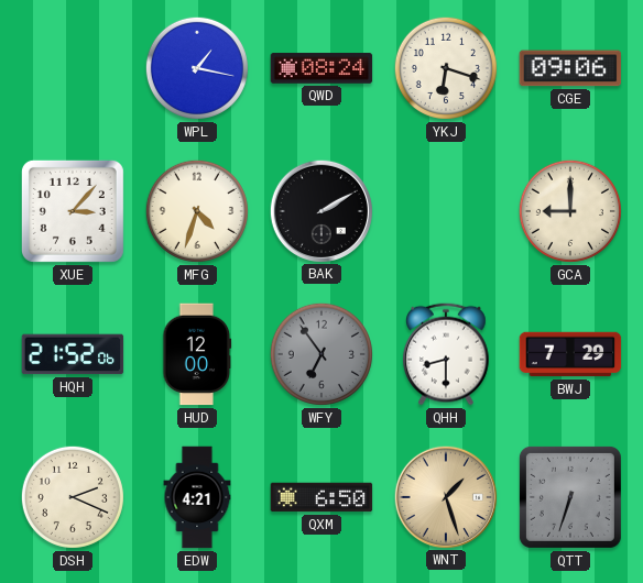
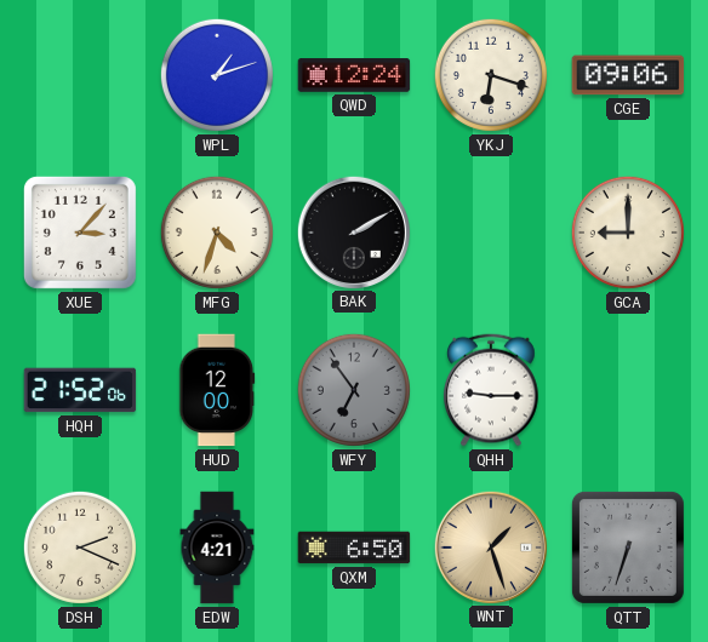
WPL: 1:17 -> 1:12 (217, 75)
QWD: 08:24 -> 12:24 (354, 75)
QHH: 8:30 -> 9:15 (492, 390)
BWJ: 7:29 -> none (570, 354)
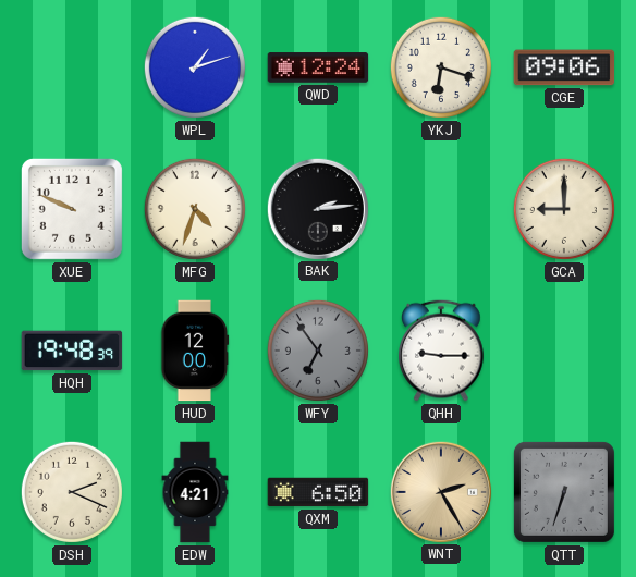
XUE: 3:07 -> 9:49 (72, 209)
BAK: 2:10 -> 2:14 (317, 208)
HQH: 21:52 -> 19:48 (72, 351)
WNT: 1:27 -> 2:25 (440, 491)
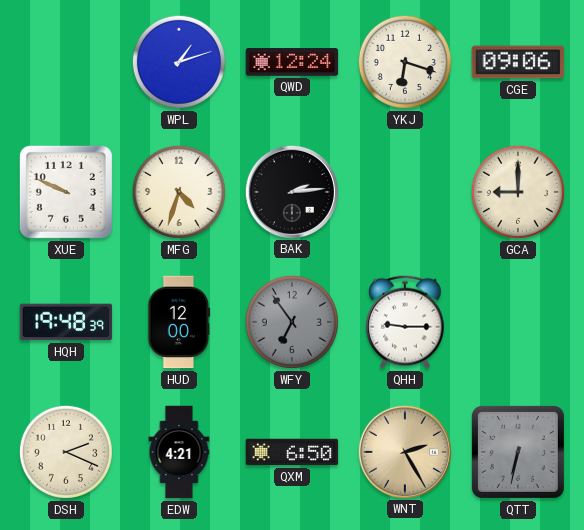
QTT: 6:33 -> 6:32 (518, 452)
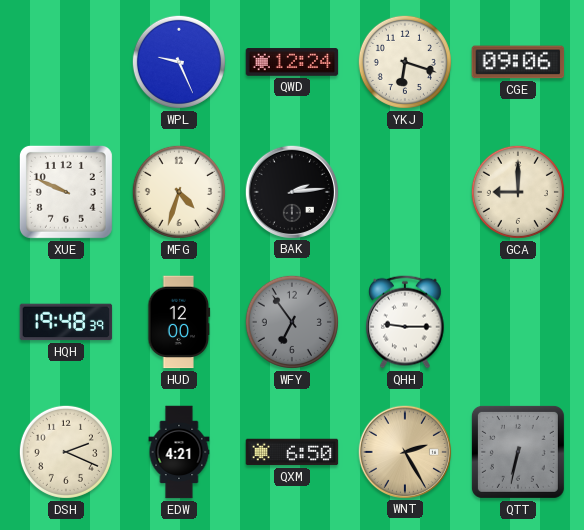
WPL: 1:12 -> 9:26 (179, 62)
